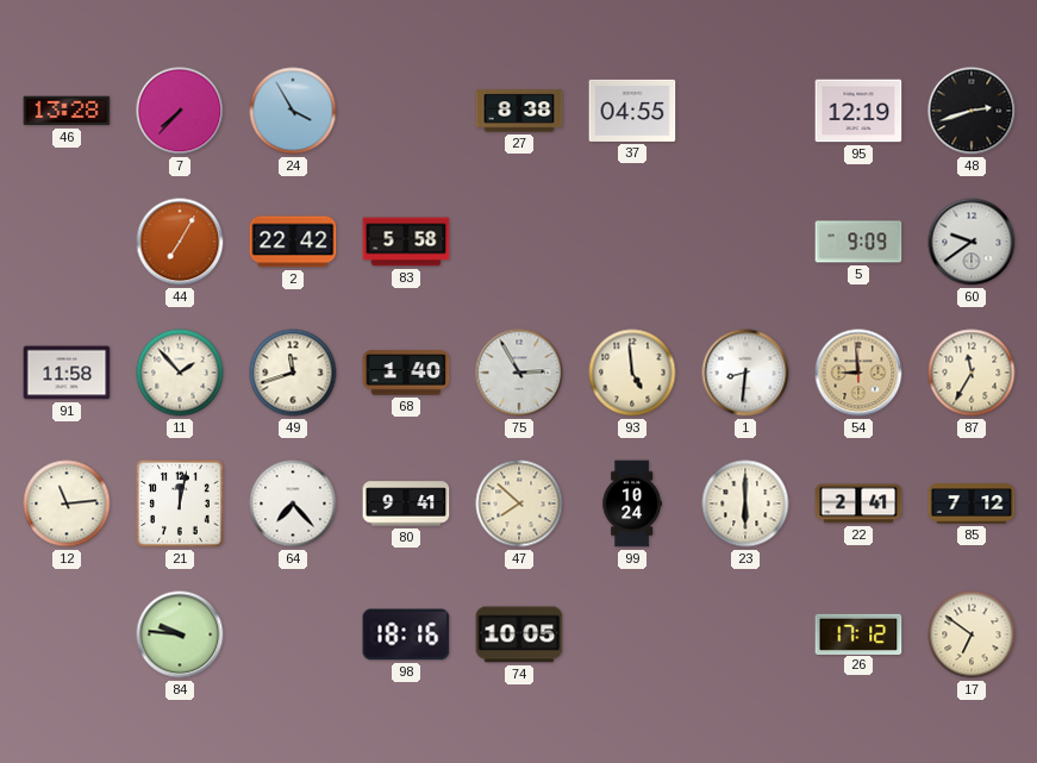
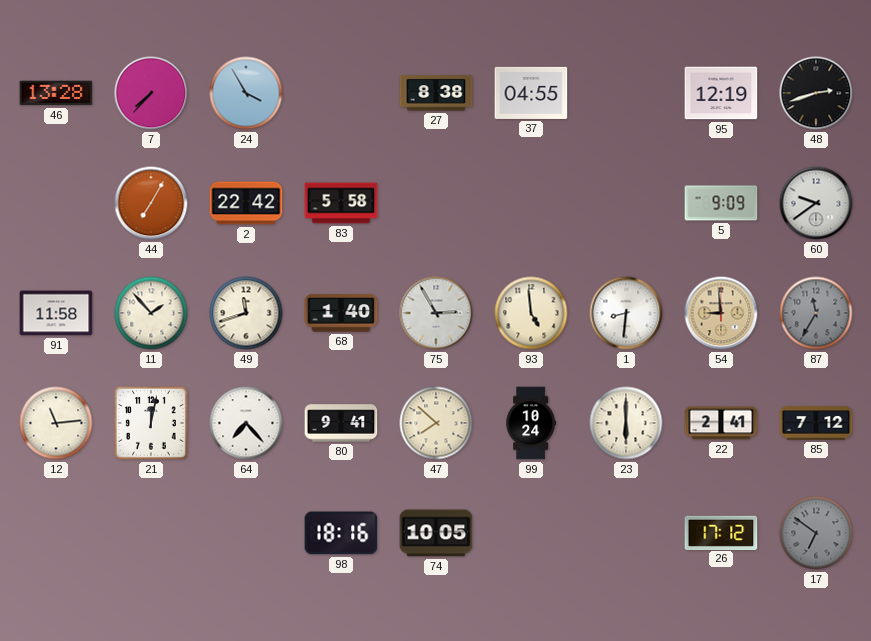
87 dial: cream -> grey (816, 313)
84: 9:46 -> none (180, 634)
17 dial: cream -> grey (816, 533)
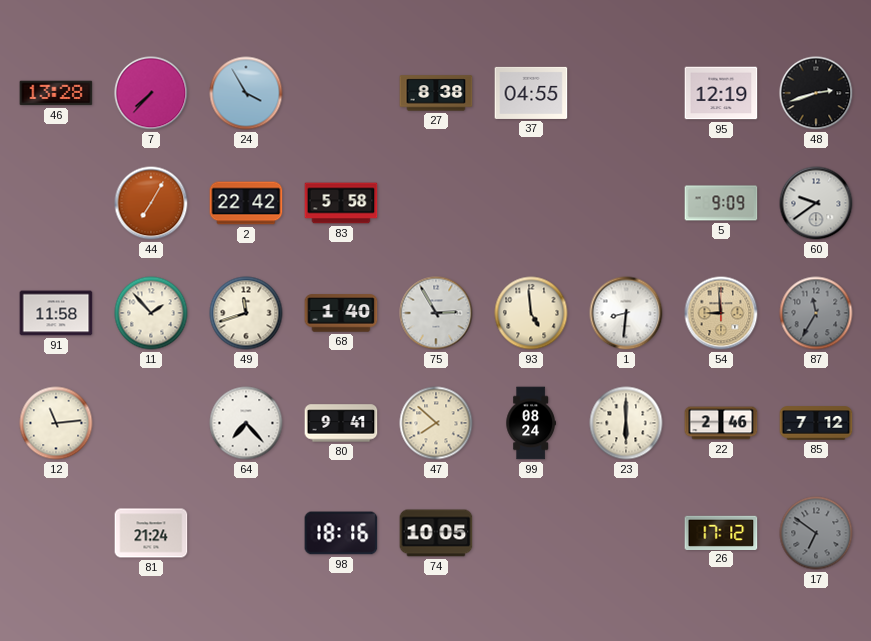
21: 12:02 -> none (152, 424)
99: 10:24 -> 08:24 (531, 423)
22: 2:41 -> 2:46 (721, 423)
81: none -> 21:24 (151, 533)
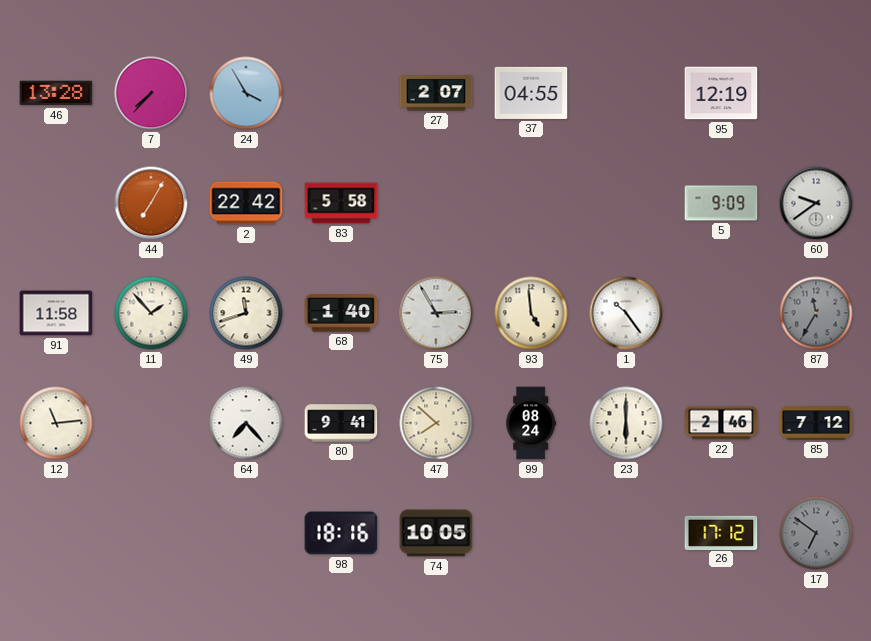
27: 8:38 -> 2:07 (436, 93)
48: 2:42 -> none (816, 93)
1: 8:31 -> 10:24 (626, 313)
54: 8:59 -> none (721, 313)
81: 21:24 -> none (151, 533)
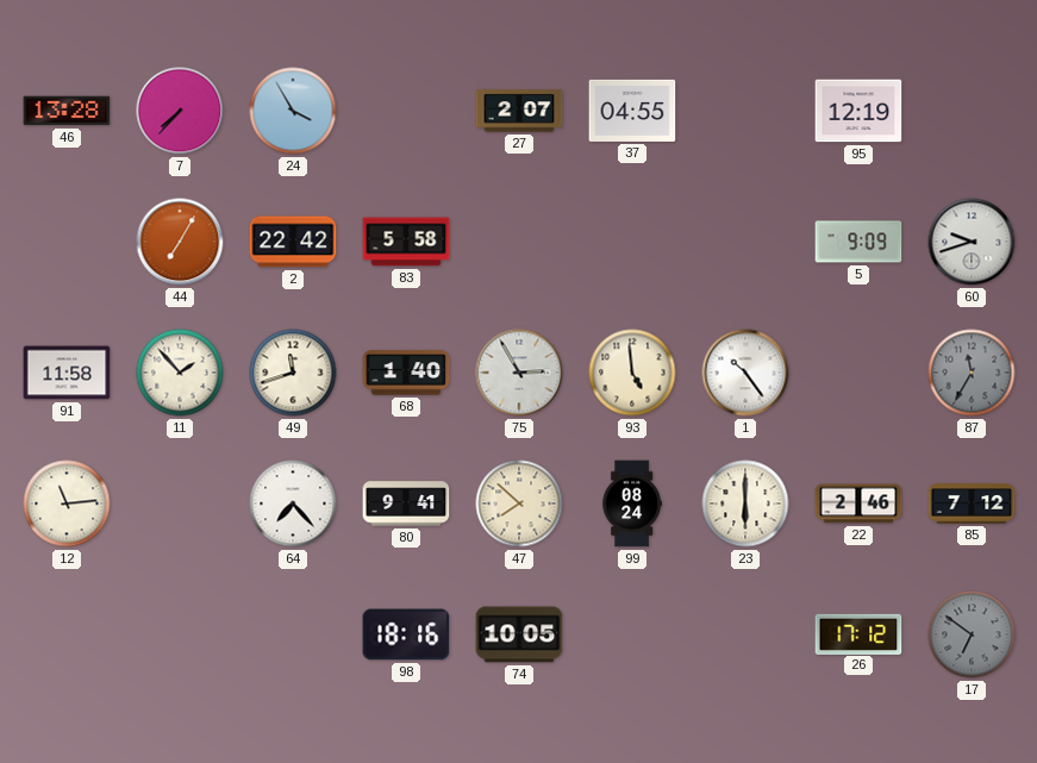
60: 9:39 -> 9:42 (972, 242)
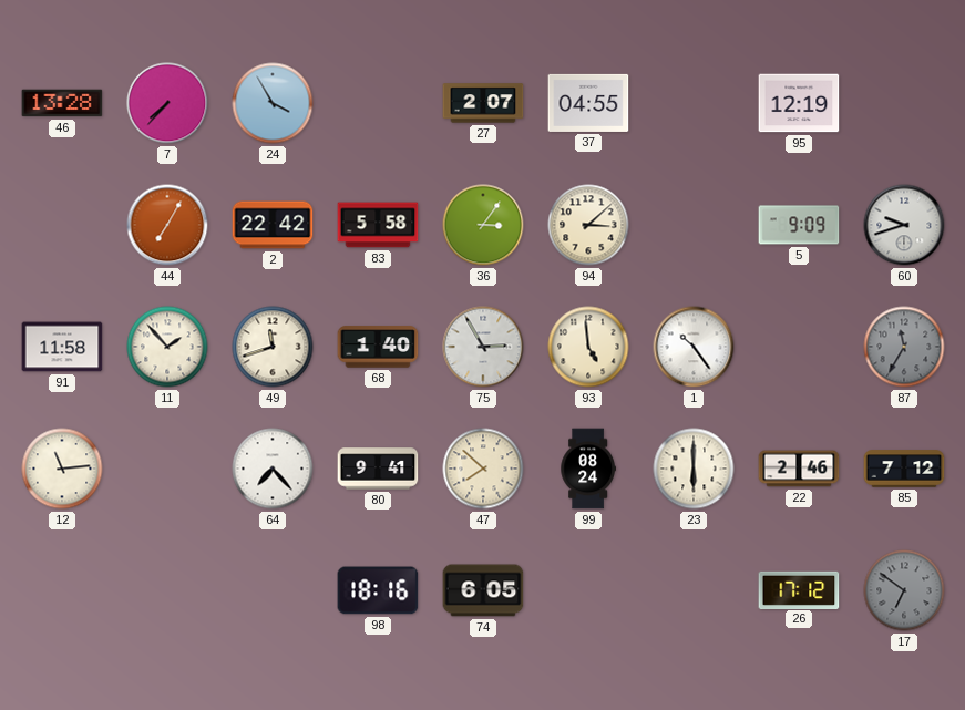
36: none -> 3:06 (483, 225)
94: none -> 3:08 (588, 225)
74: 10:05 -> 6:05 (483, 590)
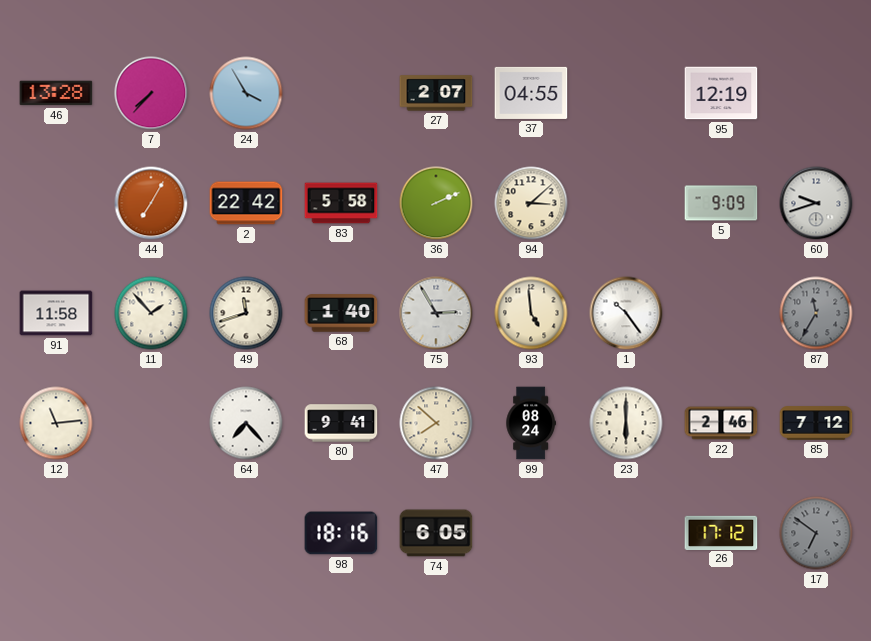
36: 3:06 -> 2:11 (436, 203)
